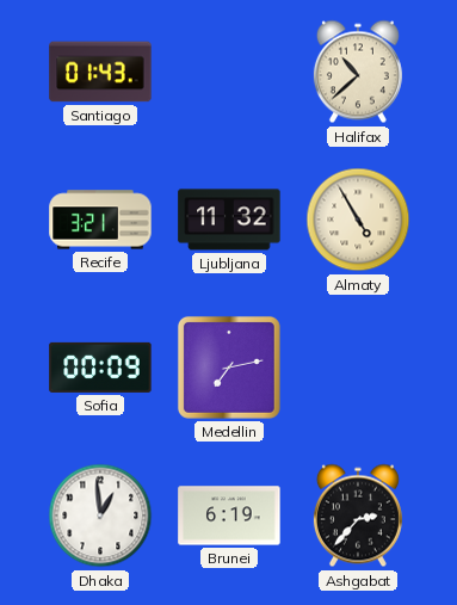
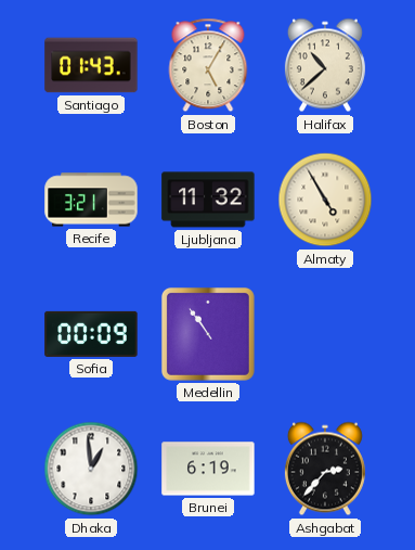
Boston: none -> 5:05 (208, 65)
Medellin: 7:13 -> 10:54 (208, 334)
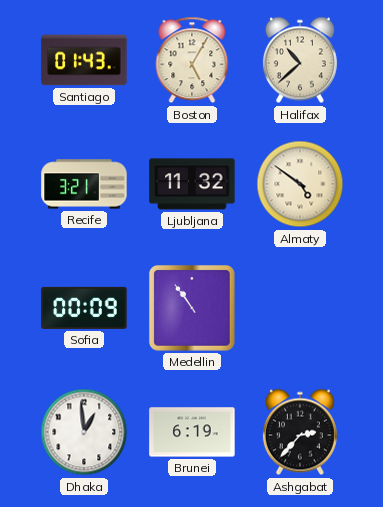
Almaty: 4:55 -> 4:51 (300, 184)
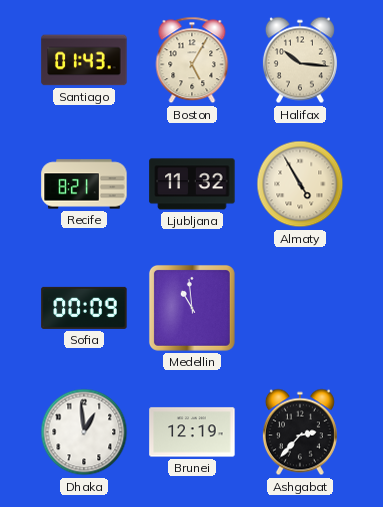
Halifax: 10:38 -> 10:16 (300, 60)
Recife: 3:21 -> 8:21 (84, 184)
Almaty: 4:51 -> 4:55 (300, 184)
Medellin: 10:54 -> 10:59 (192, 308)
Brunei: 6:19 -> 12:19 (192, 432)
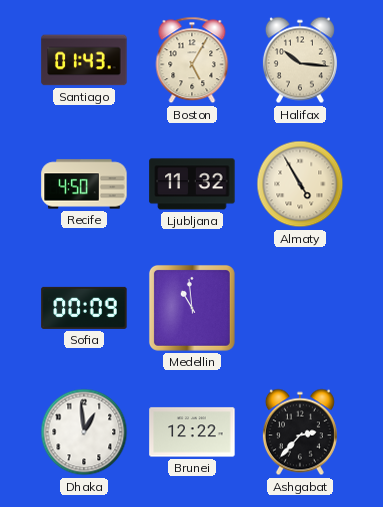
Recife: 8:21 -> 4:50 (84, 184)
Brunei: 12:19 -> 12:22 (192, 432)
